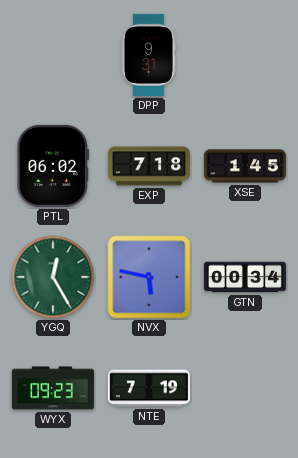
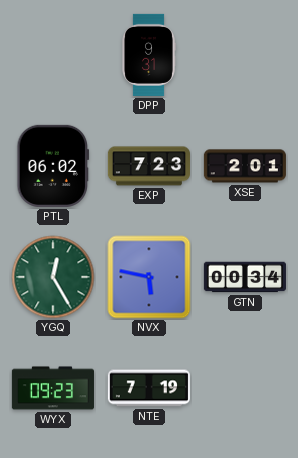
EXP: 7:18 -> 7:23 (149, 166)
XSE: 1:45 -> 2:01 (245, 166)
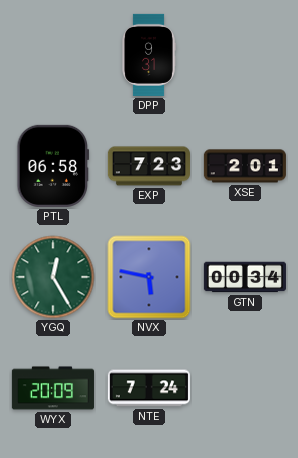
PTL: 06:02 -> 06:58 (53, 166)
WYX: 09:23 -> 20:09 (53, 388)
NTE: 7:19 -> 7:24 (149, 388)
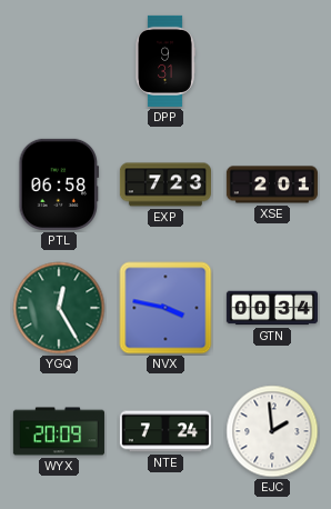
NVX: 5:47 -> 3:47 (165, 308)
EJC: none -> 1:59 (272, 431)
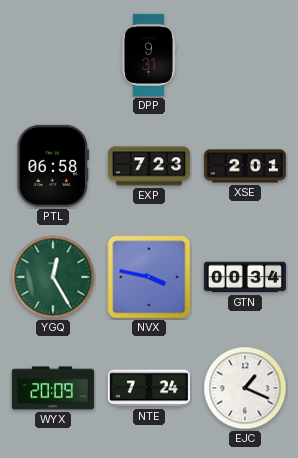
EJC: 1:59 -> 1:19 (245, 388)
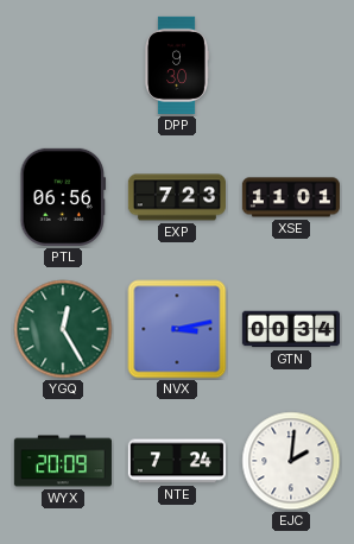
DPP: 9:31 -> 9:30 (177, 65)
PTL: 06:58 -> 06:56 (63, 197)
XSE: 2:01 -> 11:01 (291, 197)
NVX: 3:47 -> 3:13 (177, 329)
EJC: 1:19 -> 2:01 (291, 461)
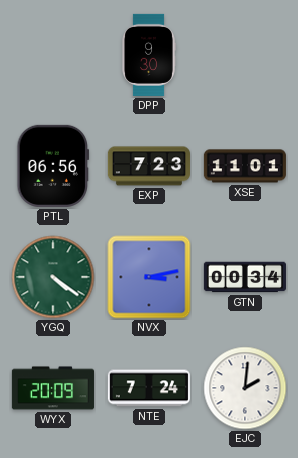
YGQ: 12:25 -> 4:21 (53, 277)
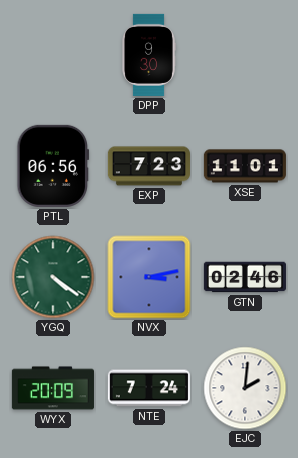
GTN: 00:34 -> 02:46 (245, 277)
